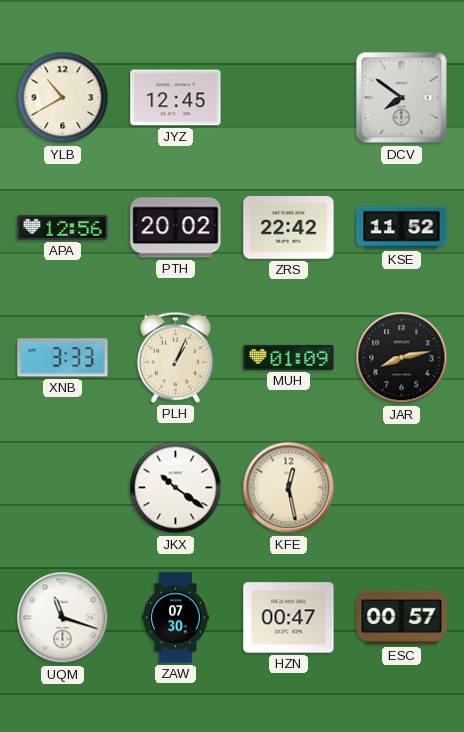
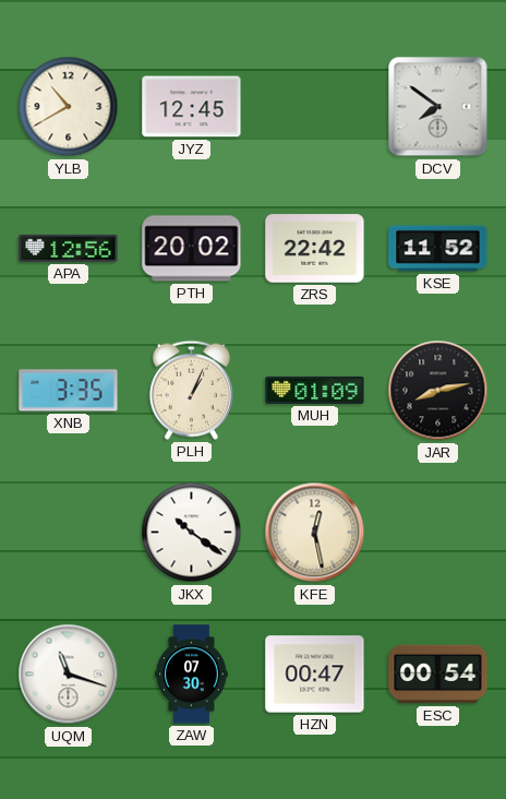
XNB: 3:33 -> 3:35 (69, 391)
ESC: 00:57 -> 00:54 (438, 675)
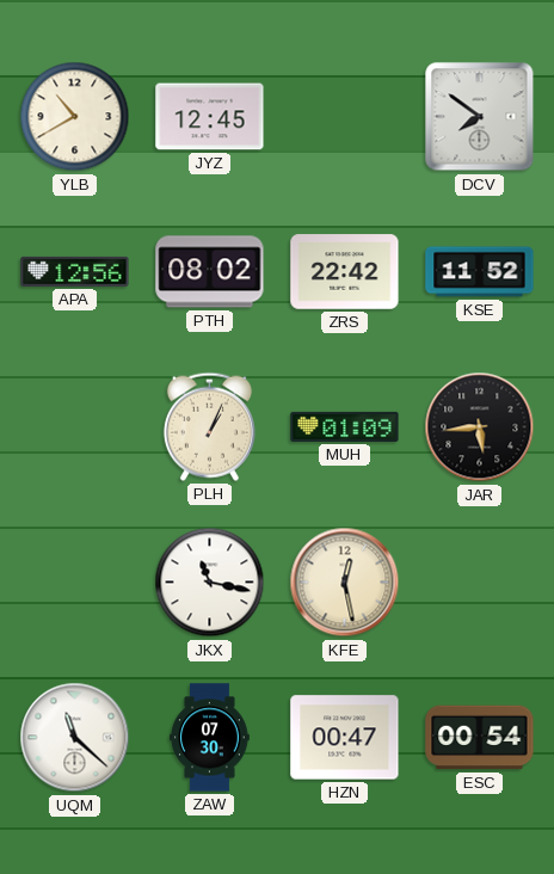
PTH: 20:02 -> 08:02 (210, 272)
XNB: 3:35 -> none (69, 391)
JAR: 8:13 -> 5:44 (480, 427)
JKX: 10:21 -> 11:17 (210, 583)
UQM: 11:18 -> 11:22 (75, 738)
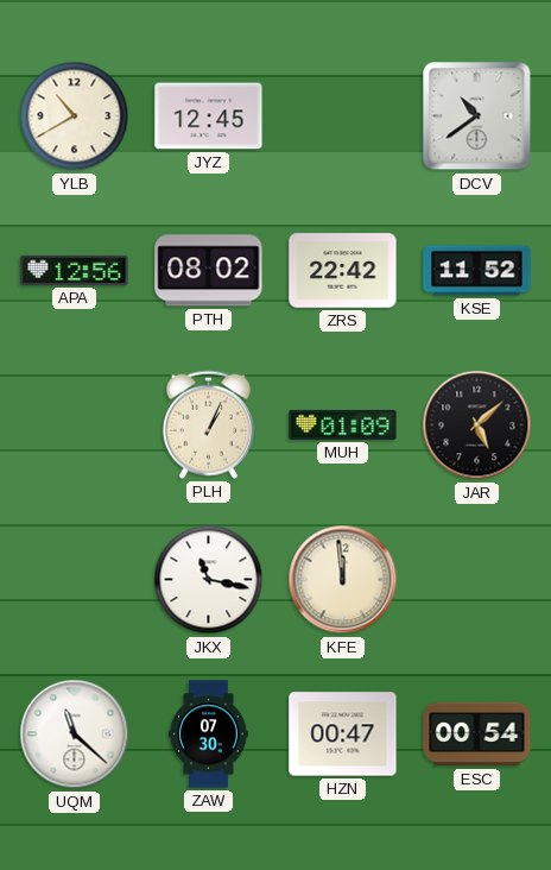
DCV: 7:51 -> 10:39 (477, 116)
JAR: 5:44 -> 5:08 (477, 425)
KFE: 12:28 -> 11:59 (343, 580)
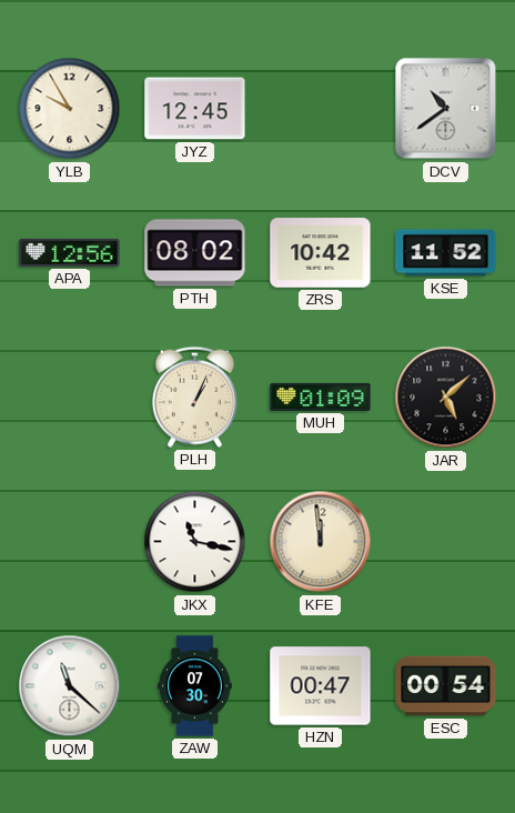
YLB: 10:40 -> 9:55 (70, 109)
ZRS: 22:42 -> 10:42 (321, 253)
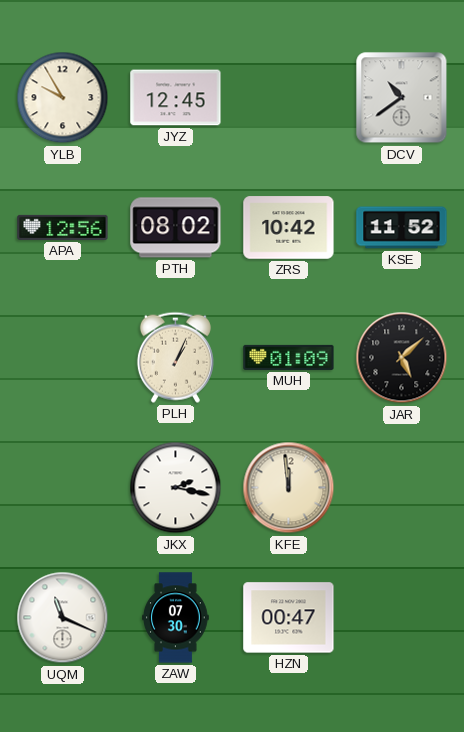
JKX: 11:17 -> 2:17 (176, 488)
UQM: 11:22 -> 11:19 (63, 618)
ESC: 00:54 -> none (446, 686)
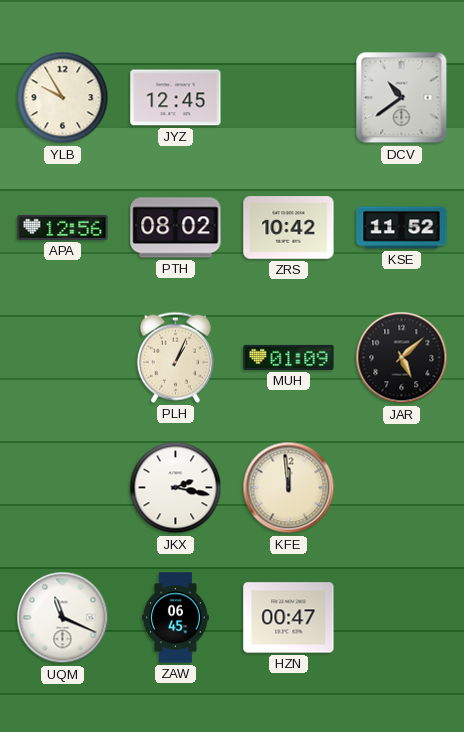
ZAW: 07:30 -> 06:45 (176, 618)
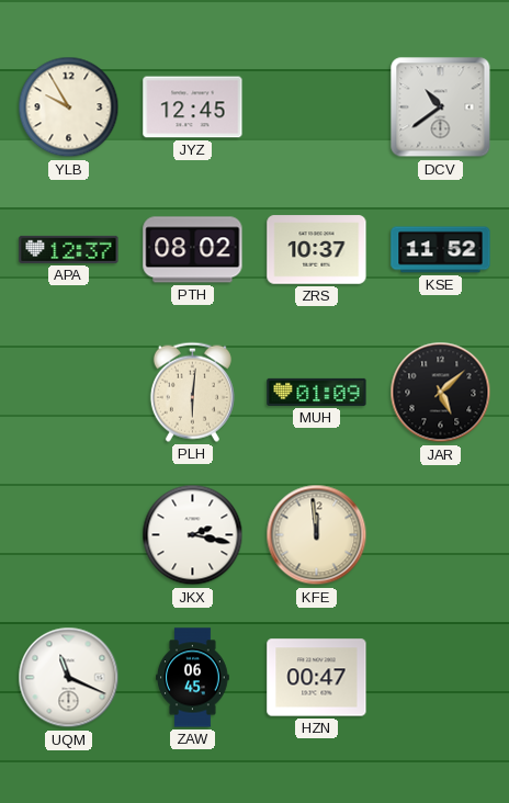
APA: 12:56 -> 12:37 (69, 249)
ZRS: 10:42 -> 10:37 (317, 250)
PLH: 1:04 -> 6:01 (192, 392)
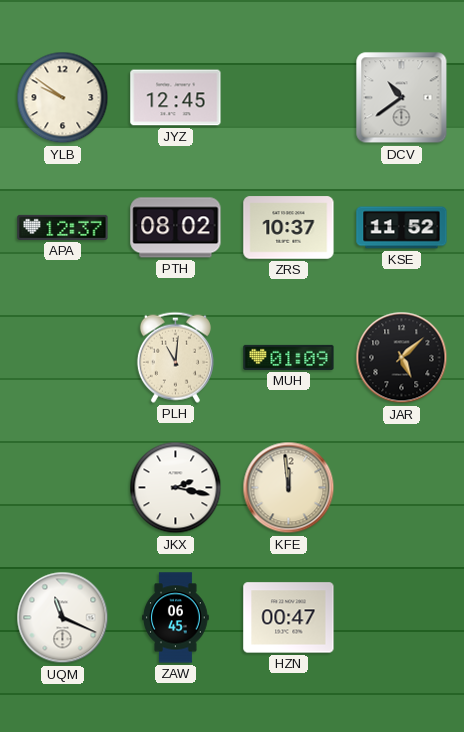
YLB: 9:55 -> 9:51 (63, 98)
PLH: 6:01 -> 11:01 (175, 357)
